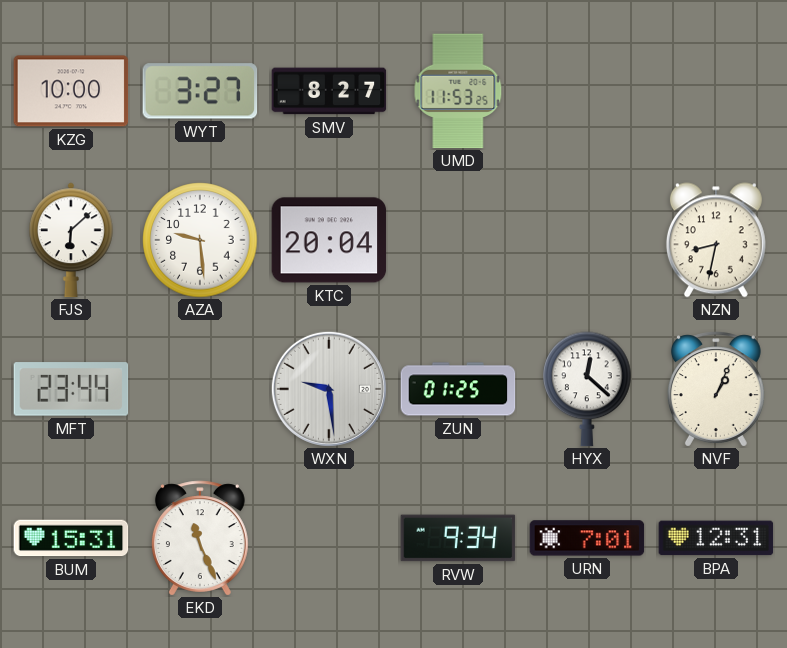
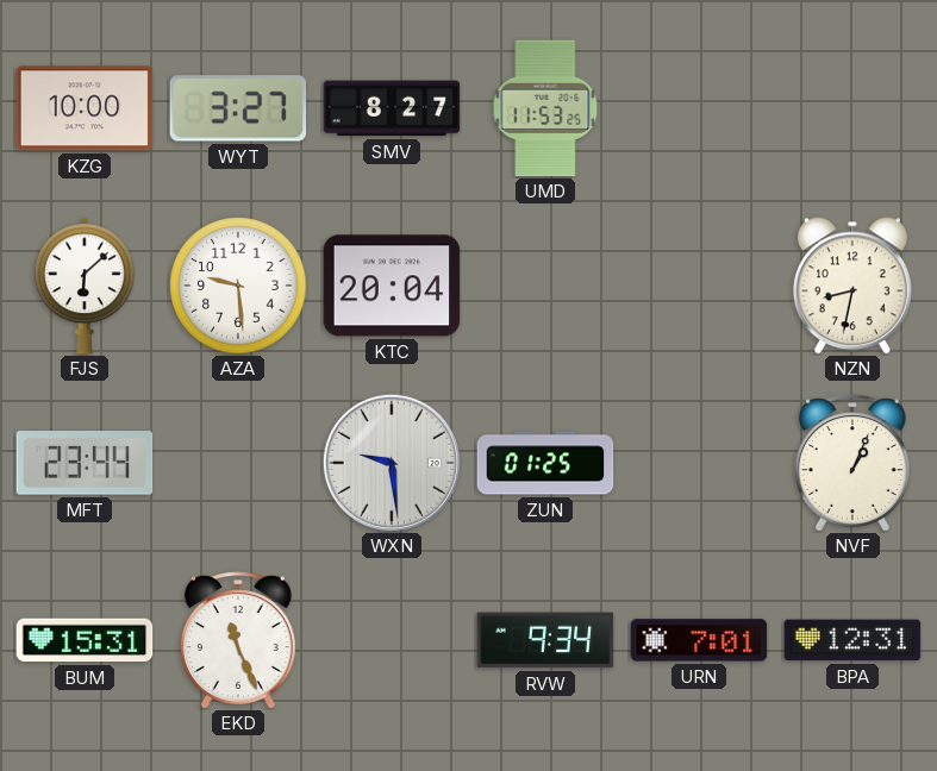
HYX: 12:22 -> none (587, 389)
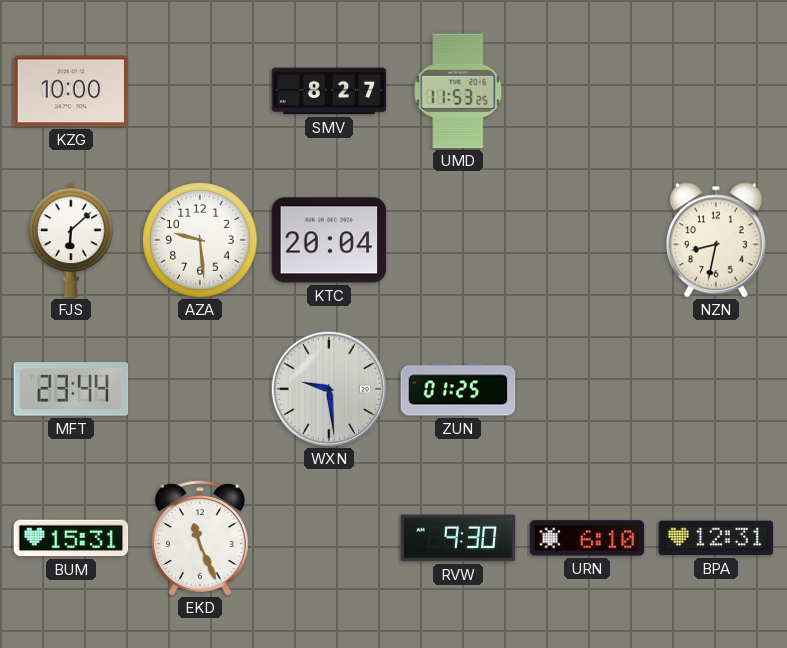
WYT: 3:27 -> none (238, 108)
NVF: 1:04 -> none (852, 463)
RVW: 9:34 -> 9:30 (458, 538)
URN: 7:01 -> 6:10 (587, 538)
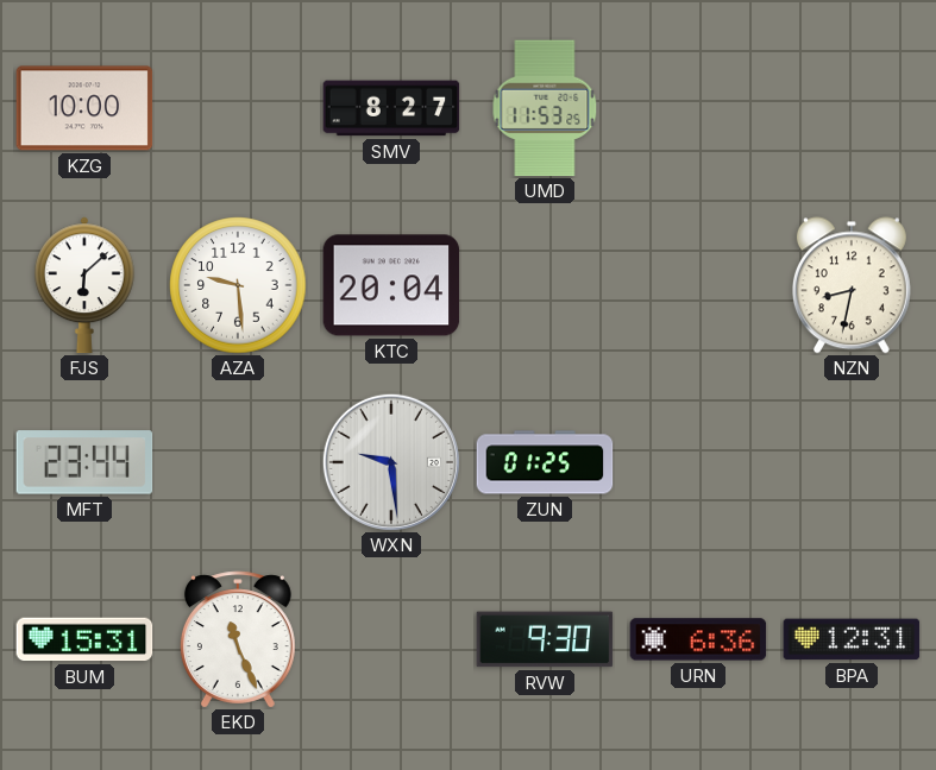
URN: 6:10 -> 6:36 (698, 639)
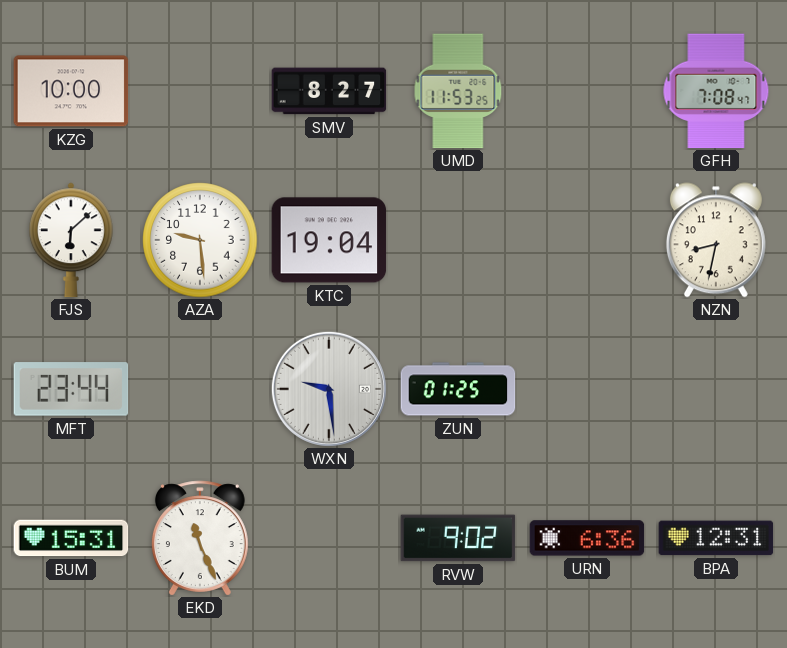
GFH: none -> 7:08 (716, 91)
KTC: 20:04 -> 19:04 (329, 240)
RVW: 9:30 -> 9:02 (458, 538)
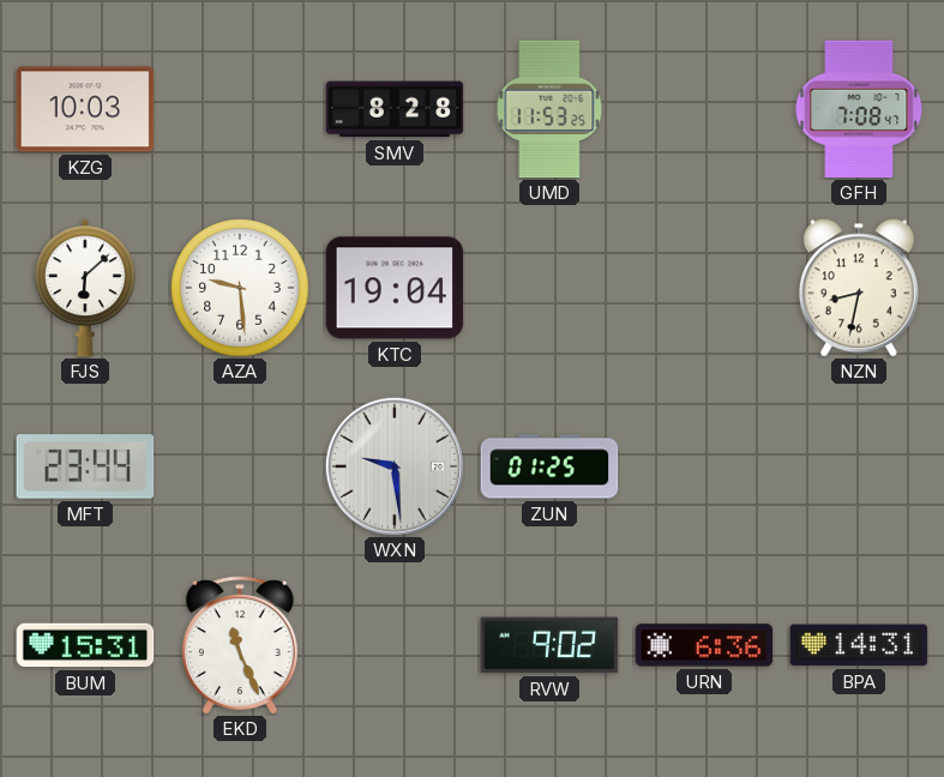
KZG: 10:00 -> 10:03 (85, 109)
SMV: 8:27 -> 8:28 (395, 109)
BPA: 12:31 -> 14:31 (859, 645)
